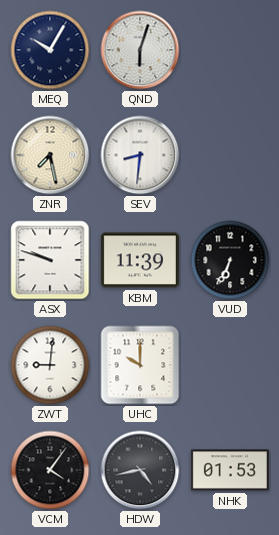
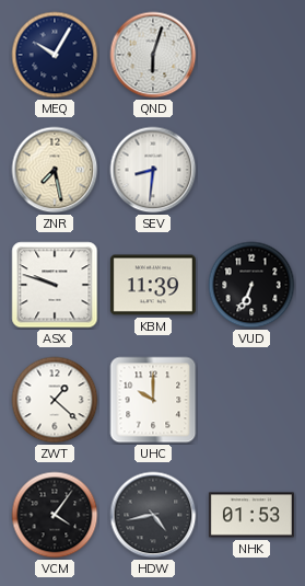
ZWT: 9:01 -> 1:22 (55, 400)
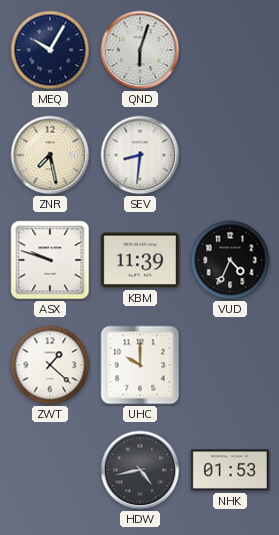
VUD: 6:34 -> 4:34 (230, 260)
VCM: 4:06 -> none (55, 515)
